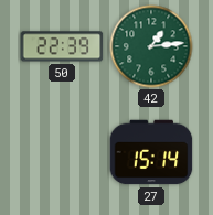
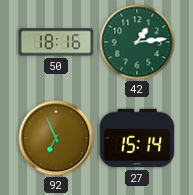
50: 22:39 -> 18:16 (56, 42)
92: none -> 6:56 (56, 138)
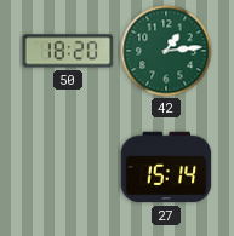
50: 18:16 -> 18:20 (68, 51)
92: 6:56 -> none (56, 138)
